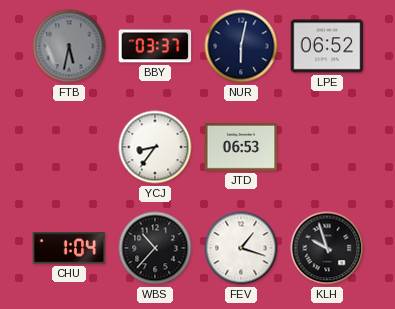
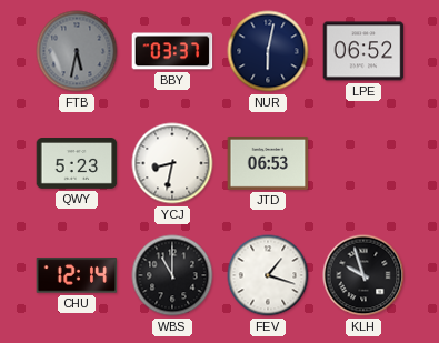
QWY: none -> 5:23 (77, 164)
YCJ: 8:36 -> 8:32 (172, 163)
CHU: 1:04 -> 12:14 (77, 275)
WBS: 10:37 -> 11:00 (172, 275)
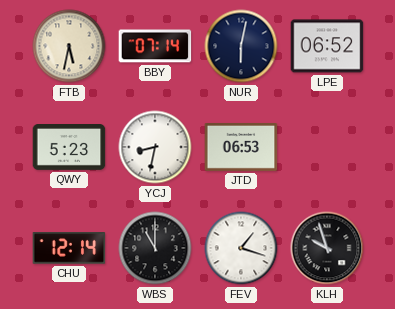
FTB dial: grey -> cream (69, 46)
BBY: 03:37 -> 07:14 (155, 46)
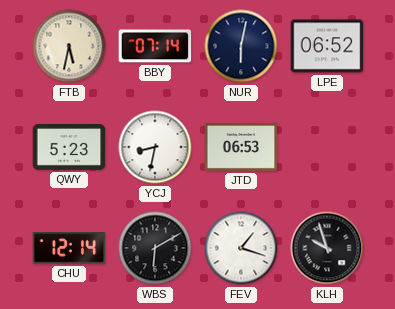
WBS: 11:00 -> 6:10 (155, 248)
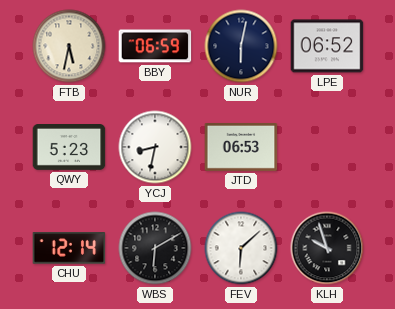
BBY: 07:14 -> 06:59 (155, 46)
FEV: 1:18 -> 6:08 (241, 248)
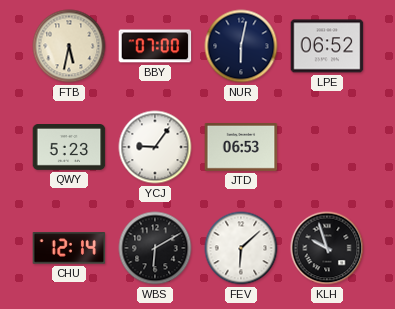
BBY: 06:59 -> 07:00 (155, 46)
YCJ: 8:32 -> 9:06 (155, 147)
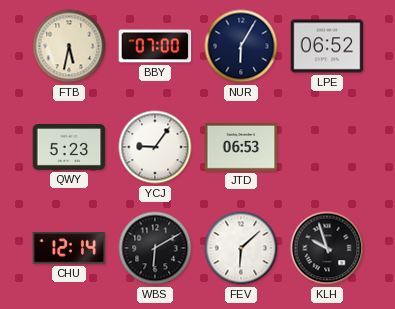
NUR: 6:02 -> 6:05 (241, 46)
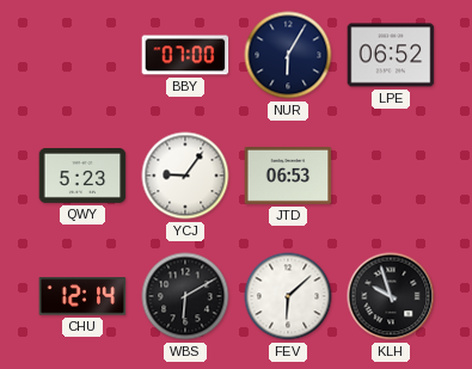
FTB: 5:32 -> none (69, 46)
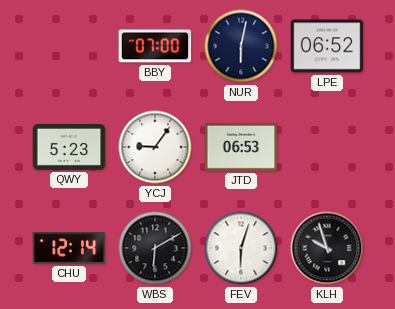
NUR: 6:05 -> 6:02 (241, 46)
FEV: 6:08 -> 6:03 (241, 248)
